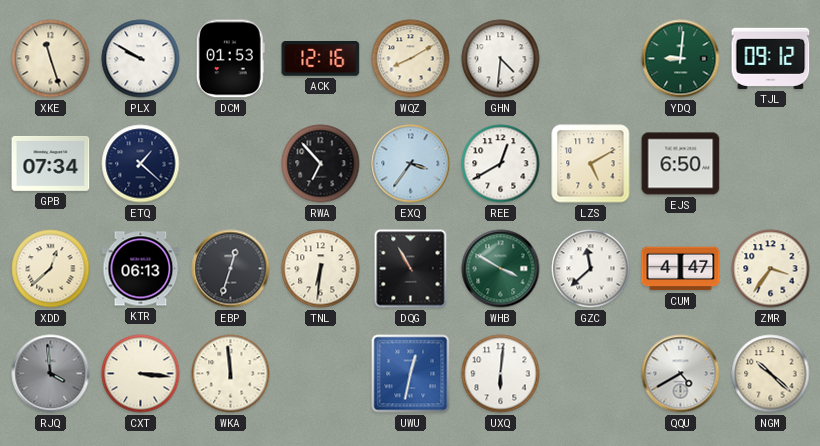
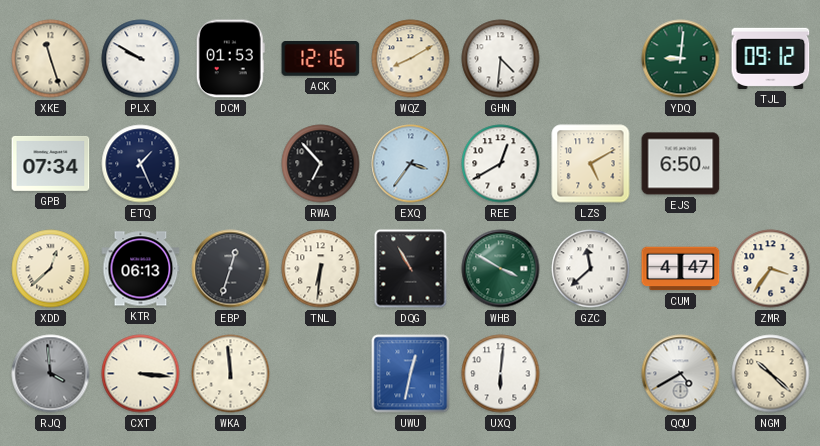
ETQ: 1:22 -> 1:26 (141, 164)
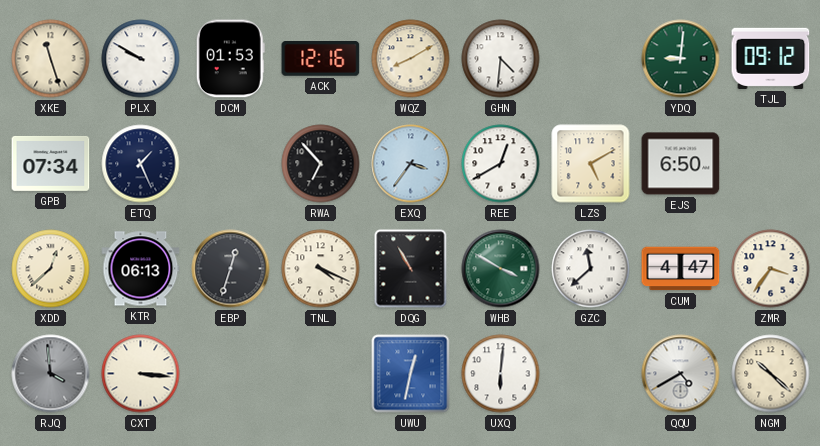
TNL: 6:31 -> 4:19 (321, 269)
WKA: 11:59 -> none (231, 374)
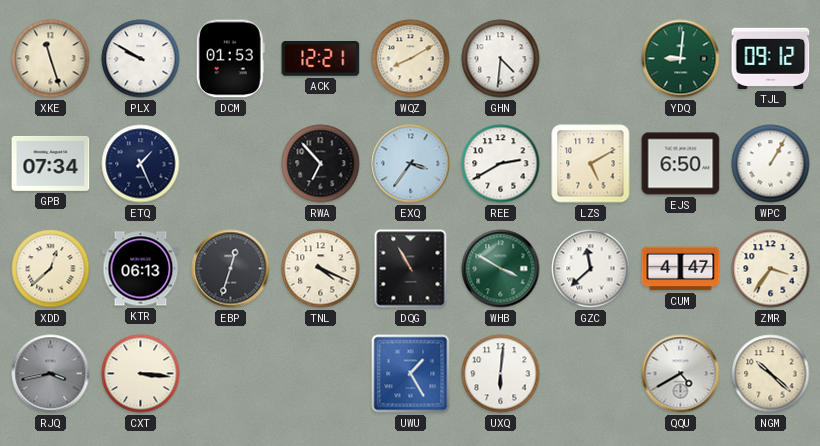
ACK: 12:16 -> 12:21 (321, 59)
REE: 12:40 -> 2:40 (501, 164)
WPC: none -> 1:05 (771, 164)
RJQ: 3:59 -> 3:43 (51, 374)
UWU: 12:32 -> 1:25 (411, 374)
